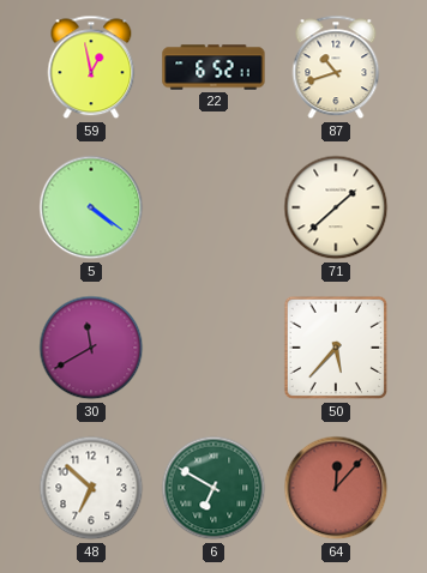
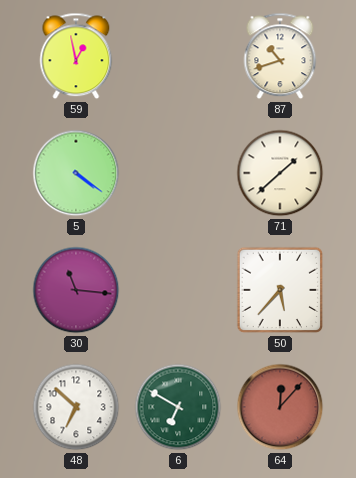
22: 6:52 -> none (213, 67)
30: 11:40 -> 11:16 (76, 290)
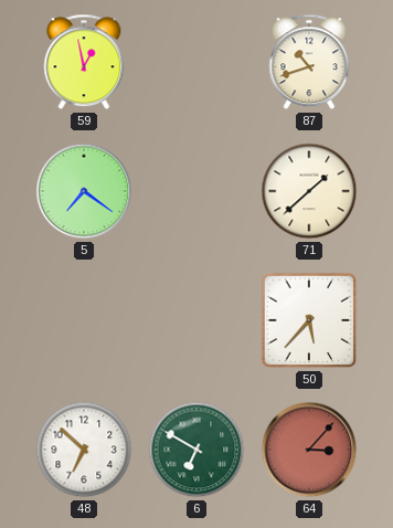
5: 4:21 -> 7:21 (84, 191)
30: 11:16 -> none (76, 290)
64: 12:07 -> 3:07 (309, 450)
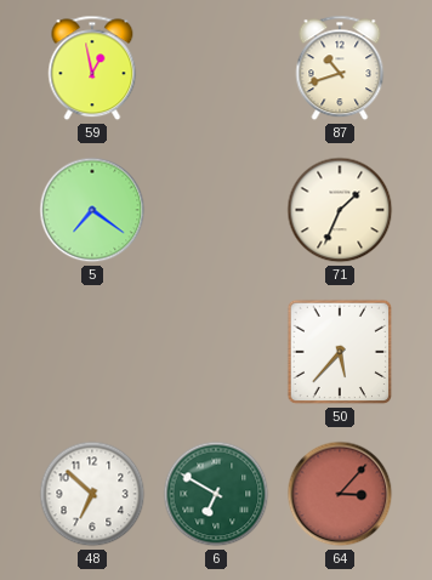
71: 1:38 -> 1:34 (340, 210)
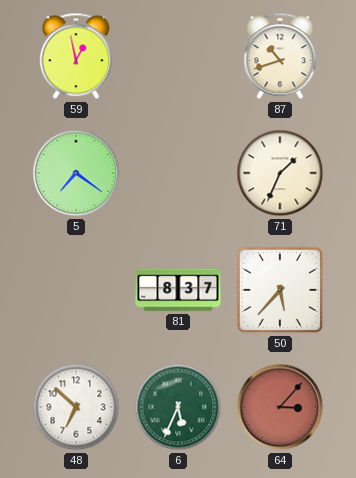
81: none -> 8:37 (178, 290)
6: 6:50 -> 5:34 (178, 407)
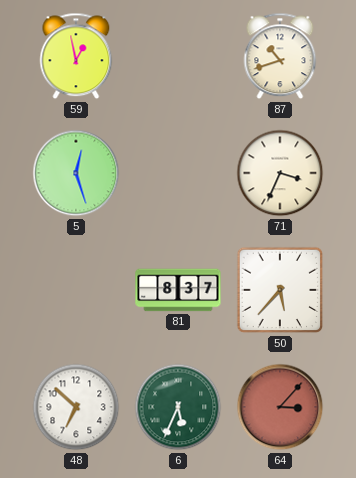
5: 7:21 -> 12:27 (76, 173)
71: 1:34 -> 3:34 (280, 173)
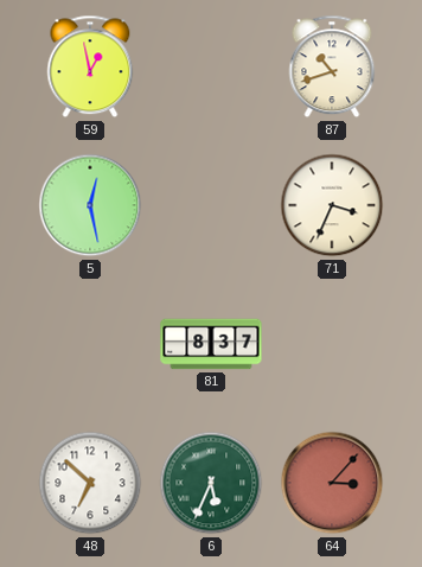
5: 12:27 -> 12:28 (90, 205)
50: 5:37 -> none (280, 290)
